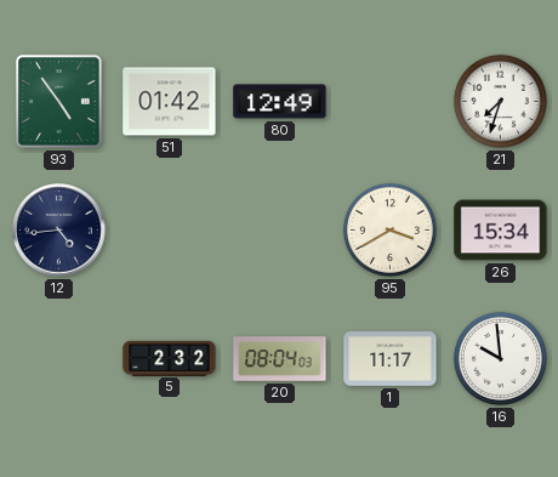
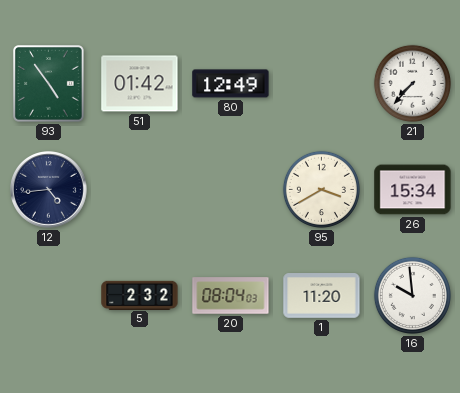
21: 7:33 -> 7:37 (412, 83)
1: 11:17 -> 11:20 (322, 296)
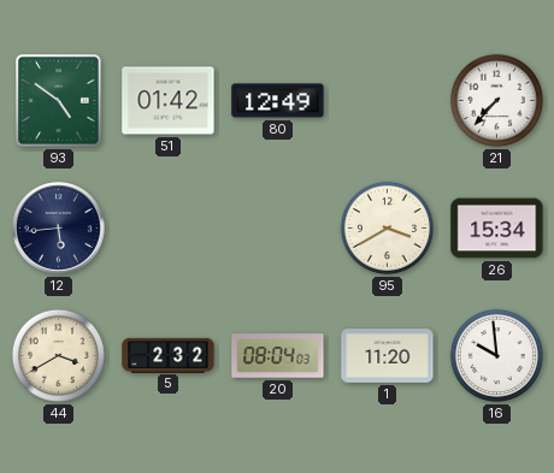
93: 4:54 -> 4:51 (59, 101)
12: 4:44 -> 5:44 (59, 229)
44: none -> 3:40 (58, 355)
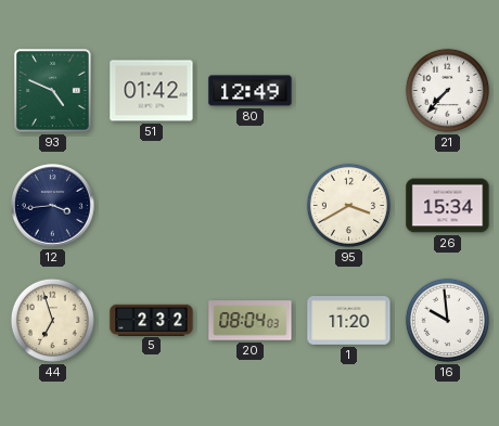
93: 4:51 -> 4:49 (53, 91)
12: 5:44 -> 3:44 (53, 206)
44: 3:40 -> 6:57 (52, 320)
